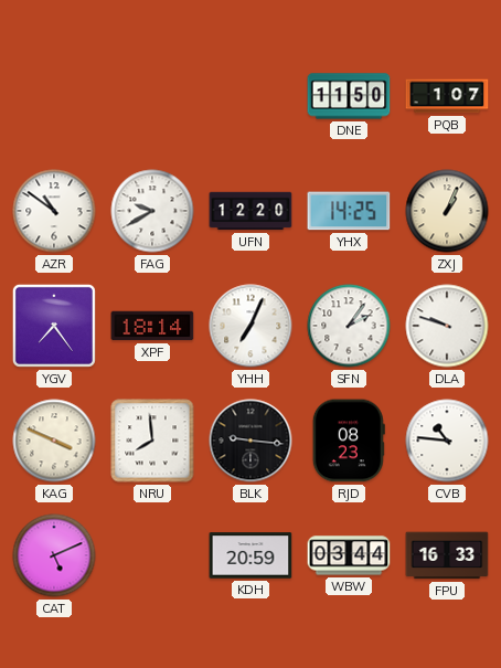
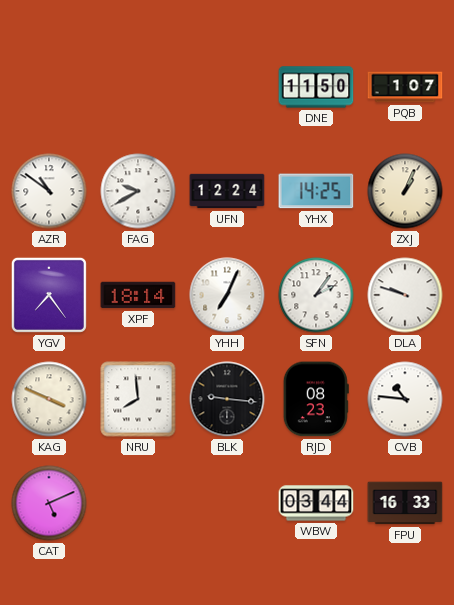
UFN: 12:20 -> 12:24 (227, 191)
KDH: 20:59 -> none (250, 555)
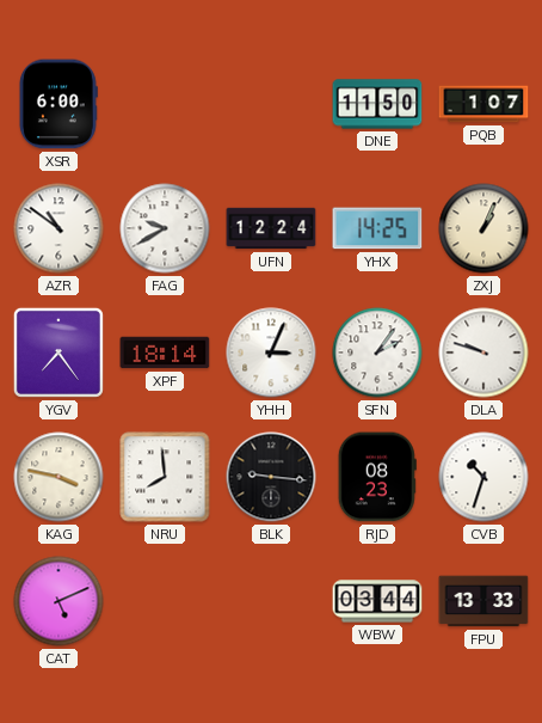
XSR: none -> 6:00 (57, 104)
YHH: 7:04 -> 3:04 (271, 353)
KAG: 3:49 -> 3:47 (58, 477)
CVB: 10:46 -> 10:33 (484, 477)
FPU: 16:33 -> 13:33 (484, 601)
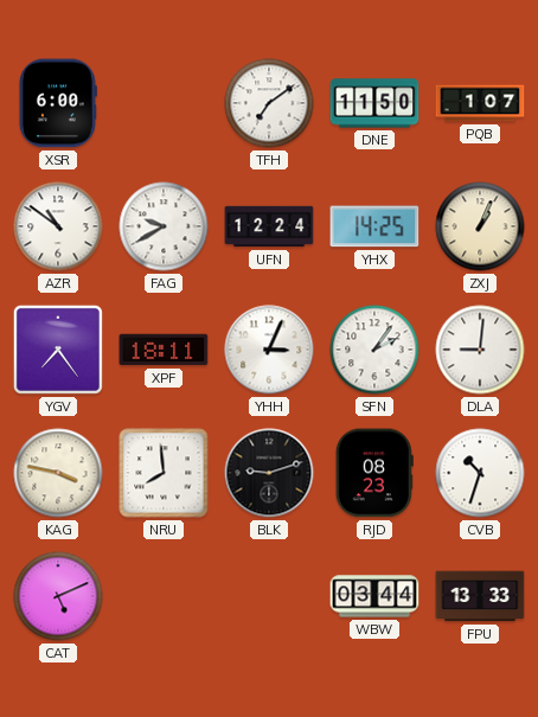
TFH: none -> 7:09 (269, 103)
XPF: 18:14 -> 18:11 (164, 350)
DLA: 9:48 -> 9:01 (480, 350)
BLK: 9:16 -> 9:12 (269, 473)
